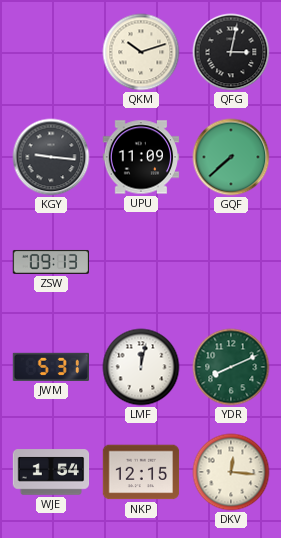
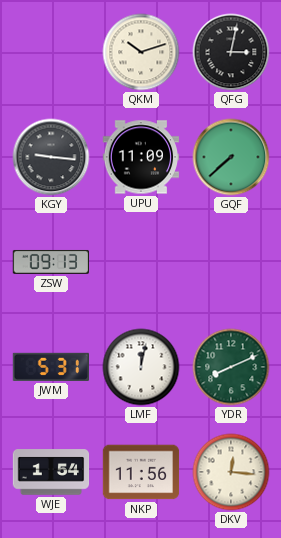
NKP: 12:15 -> 11:56 (141, 472)
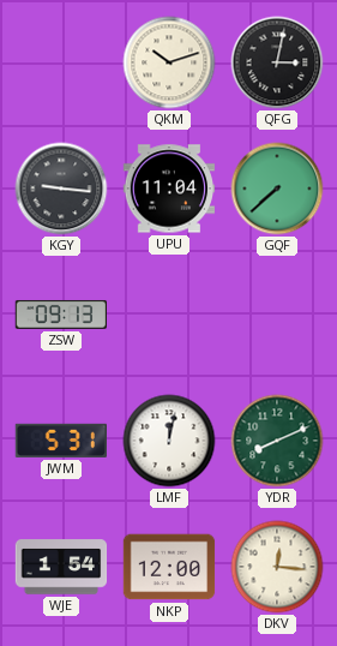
UPU: 11:09 -> 11:04 (169, 189)
NKP: 11:56 -> 12:00 (169, 567)
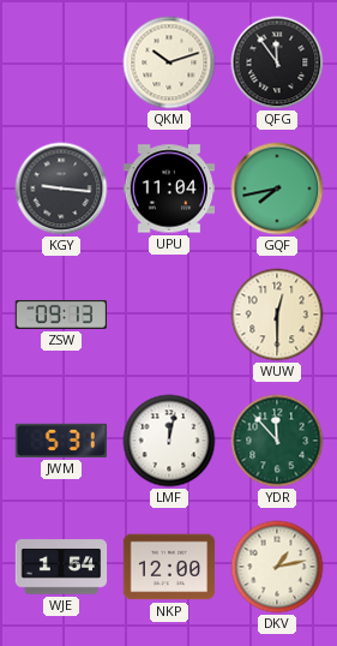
QFG: 3:02 -> 11:54 (277, 62)
GQF: 7:38 -> 7:43 (277, 189)
WUW: none -> 12:30 (277, 315)
YDR: 8:11 -> 11:53 (277, 441)
DKV: 12:16 -> 1:13 (277, 567)
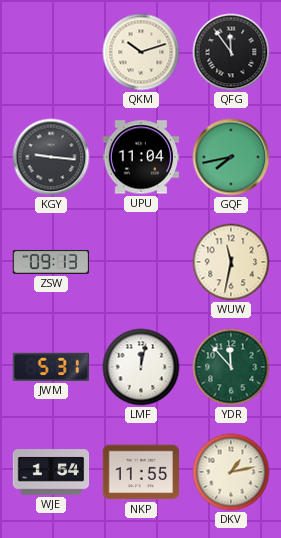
WUW: 12:30 -> 11:32 (231, 262)
NKP: 12:00 -> 11:55 (141, 472)
